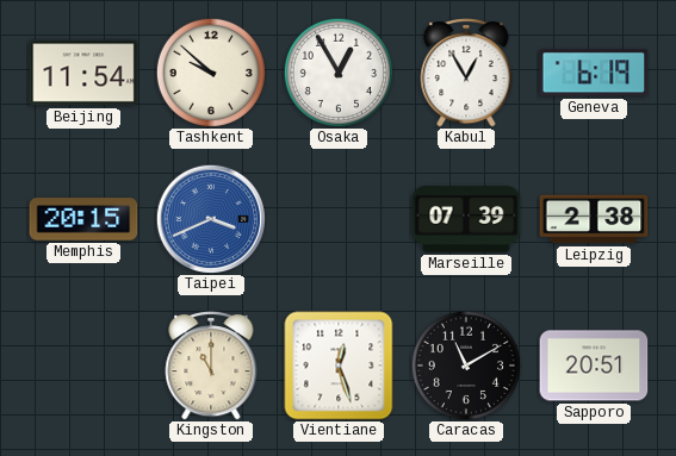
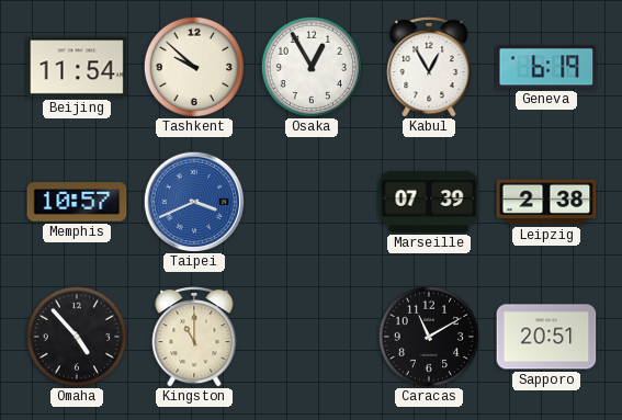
Memphis: 20:15 -> 10:57 (77, 202)
Omaha: none -> 4:53 (77, 337)
Vientiane: 12:27 -> none (339, 366)
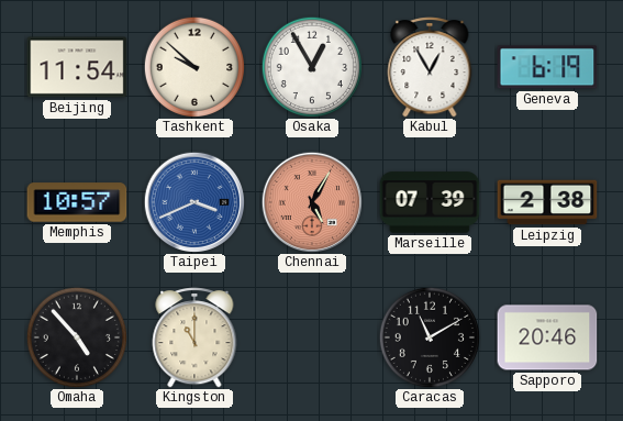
Chennai: none -> 5:05 (311, 201)
Sapporo: 20:51 -> 20:46 (547, 337)
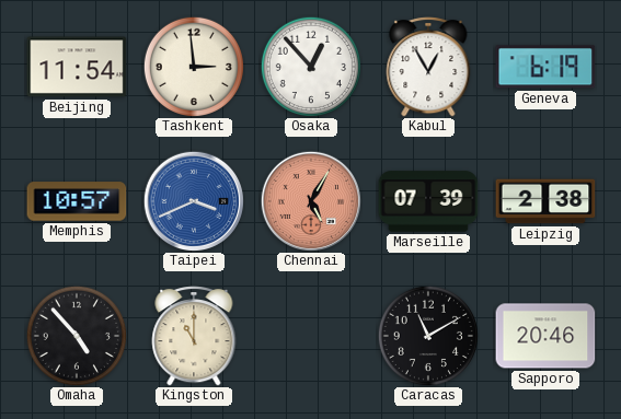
Tashkent: 9:52 -> 2:59 (194, 67)
Osaka: 12:55 -> 12:53 (311, 67)
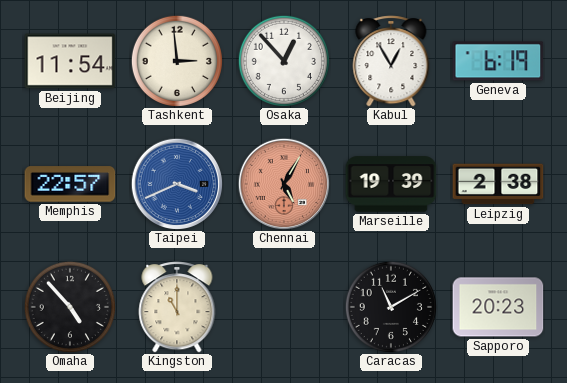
Memphis: 10:57 -> 22:57 (70, 184)
Marseille: 07:39 -> 19:39 (391, 184)
Sapporo: 20:46 -> 20:23 (498, 307)
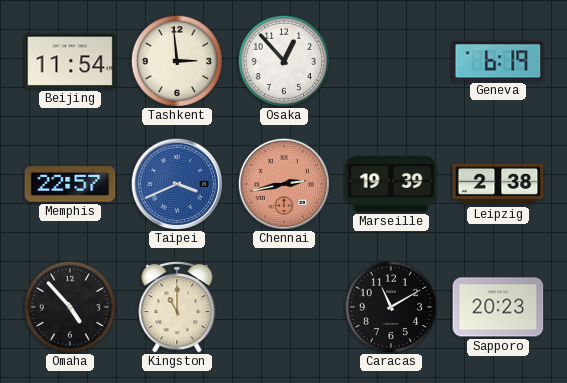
Kabul: 12:55 -> none (391, 61)
Chennai: 5:05 -> 2:43 (283, 183)
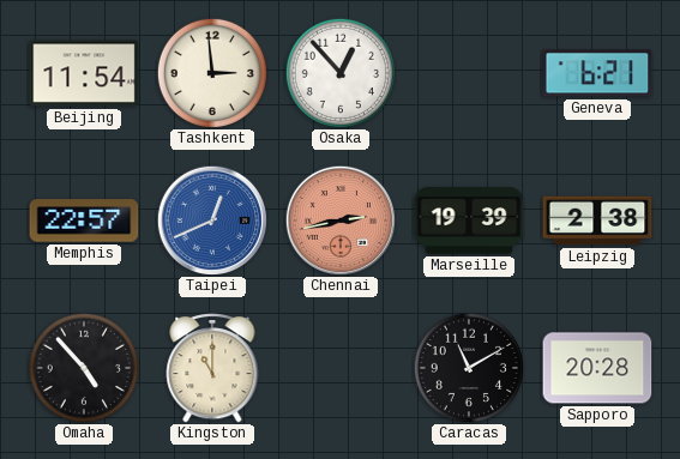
Geneva: 6:19 -> 6:21 (597, 73)
Taipei: 3:41 -> 12:41 (211, 219)
Sapporo: 20:23 -> 20:28 (597, 368)
